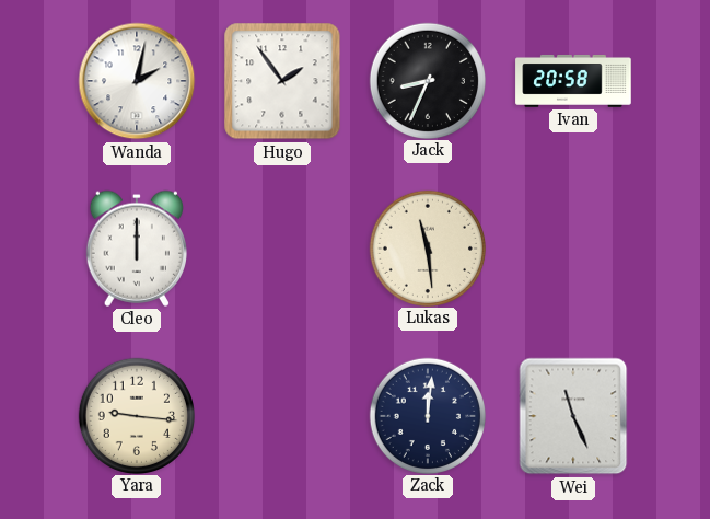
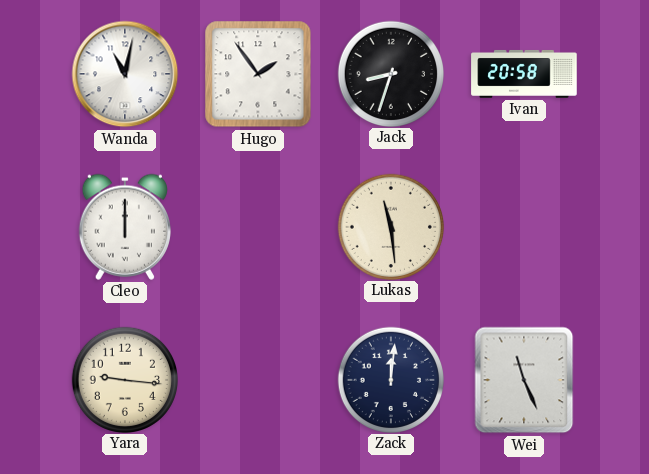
Wanda: 2:02 -> 11:02 (125, 74)
Jack: 8:34 -> 8:33 (390, 73)
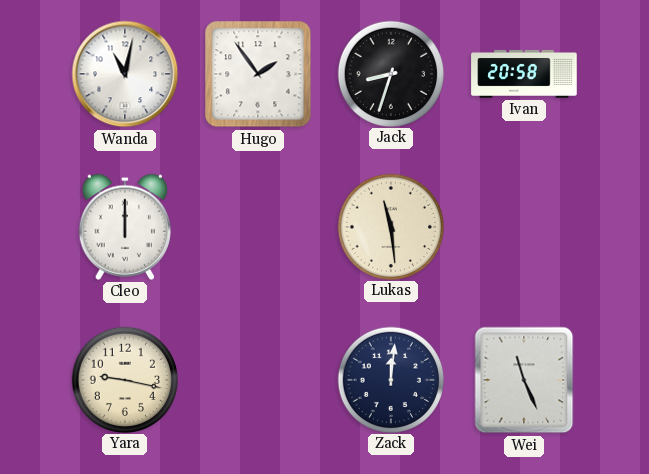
Yara: 9:16 -> 9:17 (124, 379)
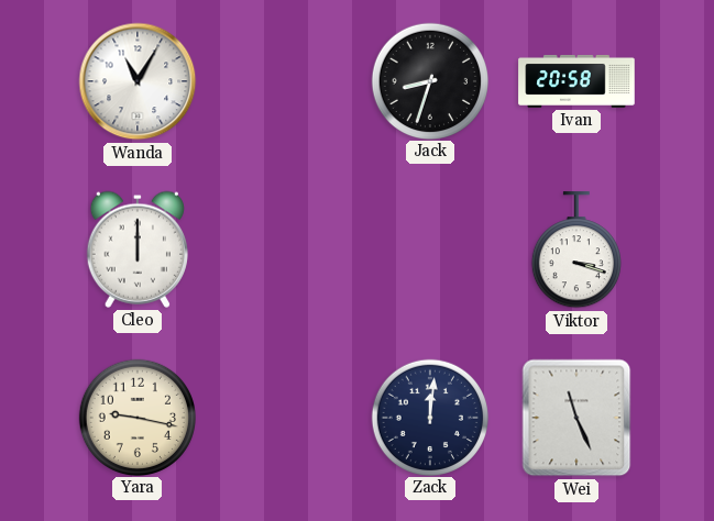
Wanda: 11:02 -> 11:05 (138, 81)
Hugo: 1:54 -> none (258, 74)
Lukas: 11:29 -> none (390, 226)
Viktor: none -> 3:18 (576, 251)
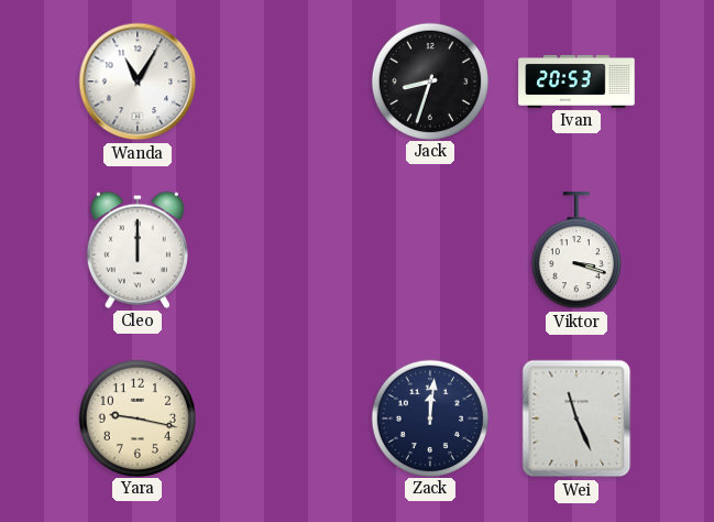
Ivan: 20:58 -> 20:53 (576, 81)
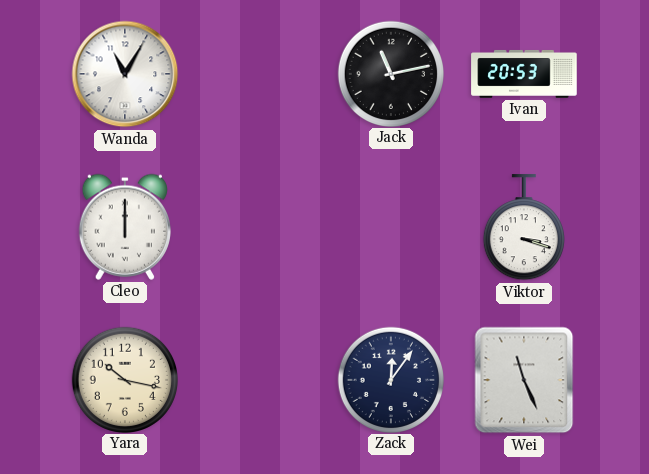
Jack: 8:33 -> 11:13 (390, 73)
Yara: 9:17 -> 10:17 (124, 379)
Zack: 12:01 -> 12:06 (390, 379)
